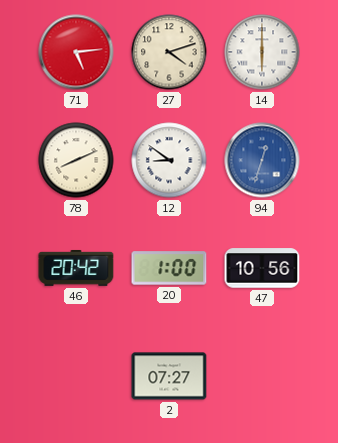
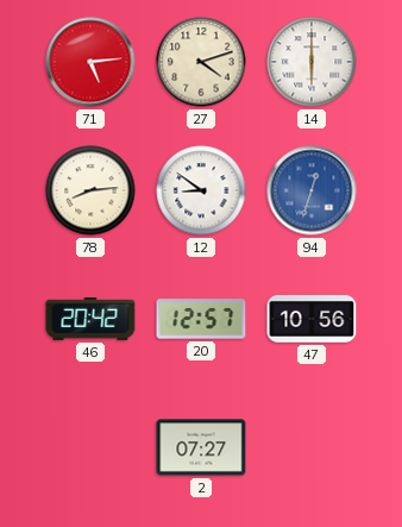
78: 8:11 -> 8:14 (90, 190)
20: 1:00 -> 12:57 (201, 319)
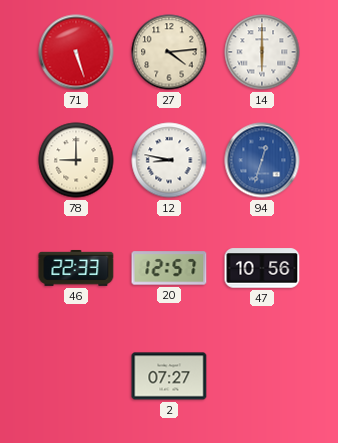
71: 5:14 -> 5:27 (76, 52)
27: 4:12 -> 4:14 (169, 52)
78: 8:14 -> 9:00 (76, 160)
12: 8:51 -> 8:47 (169, 160)
46: 20:42 -> 22:33 (76, 268)
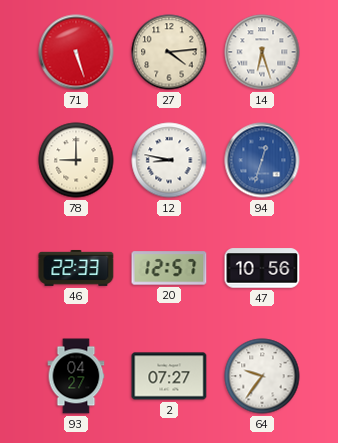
14: 6:00 -> 6:27 (262, 52)
93: none -> 04:27 (76, 376)
64: none -> 9:36 (262, 376)
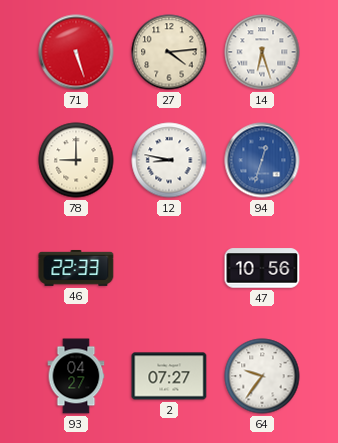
20: 12:57 -> none (169, 268)
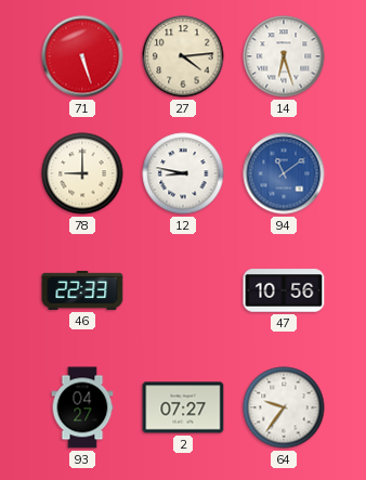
94: 12:33 -> 11:09 (284, 173)
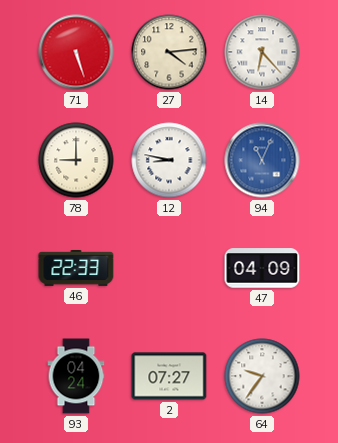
14: 6:27 -> 6:23 (262, 52)
94: 11:09 -> 11:04 (262, 160)
47: 10:56 -> 04:09 (262, 268)
93: 04:27 -> 04:24 (76, 376)
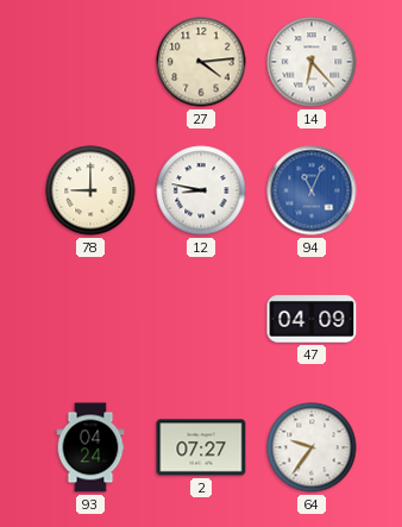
71: 5:27 -> none (76, 52)
46: 22:33 -> none (76, 268)
